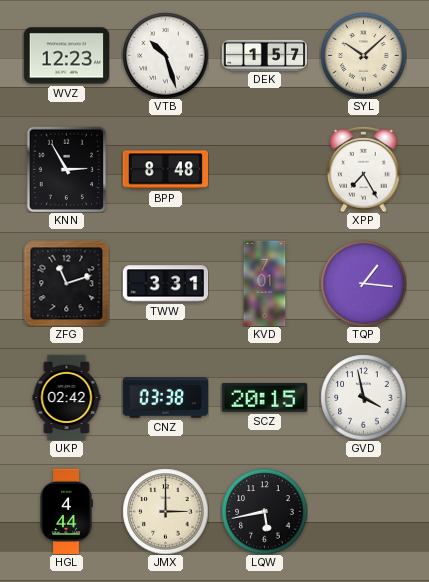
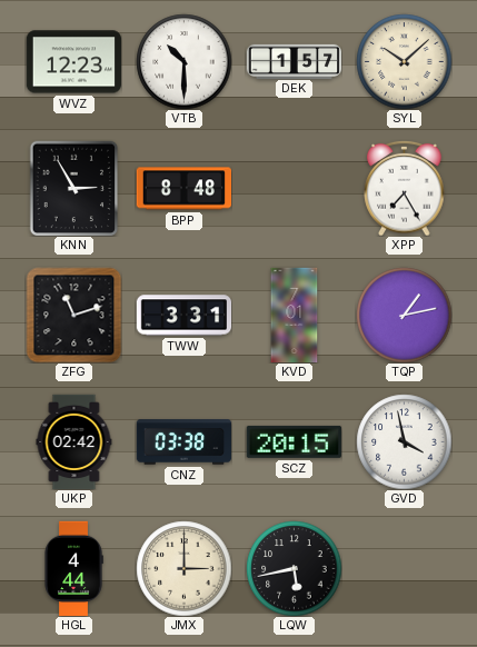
VTB: 10:27 -> 10:30 (183, 61)
TQP: 1:16 -> 1:13 (404, 315)
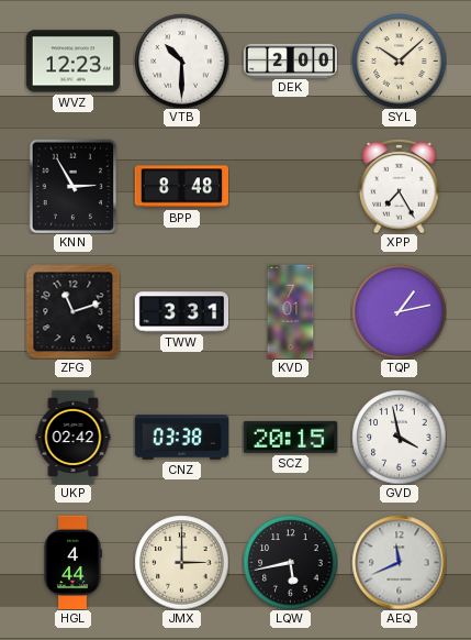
DEK: 1:57 -> 2:00 (290, 60)
AEQ: none -> 11:41 (399, 562)
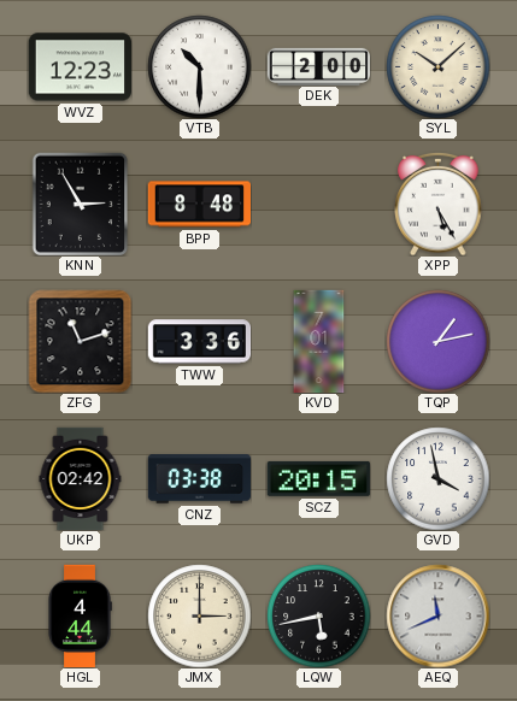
XPP: 7:25 -> 5:25 (439, 204)
TWW: 3:31 -> 3:36 (199, 342)
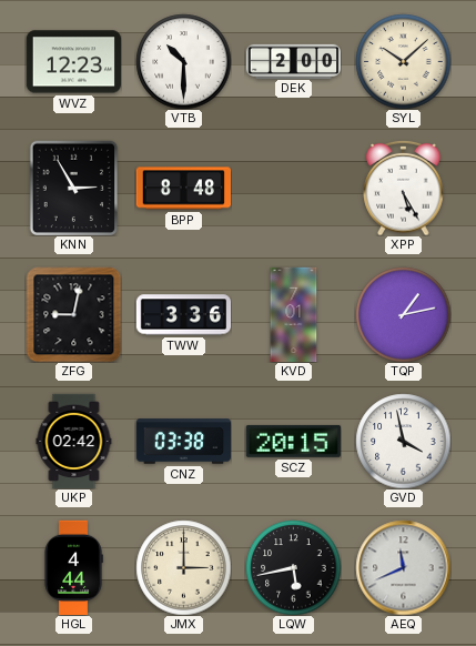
ZFG: 11:12 -> 9:02 (73, 314)
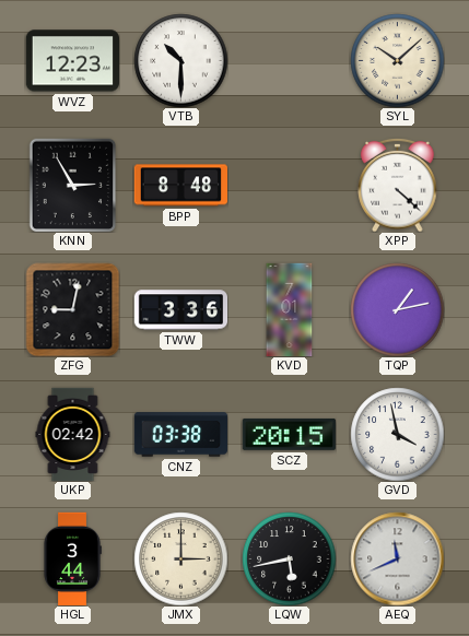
DEK: 2:00 -> none (293, 61)
XPP: 5:25 -> 4:22 (398, 185)
HGL: 4:44 -> 3:44 (72, 558)
